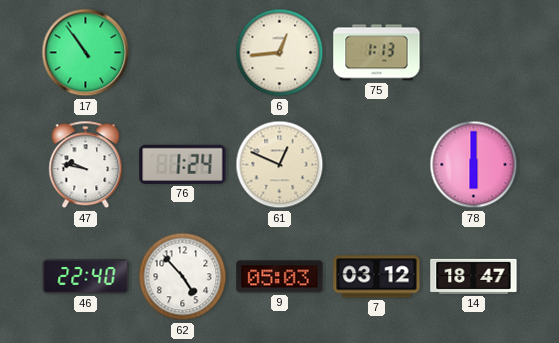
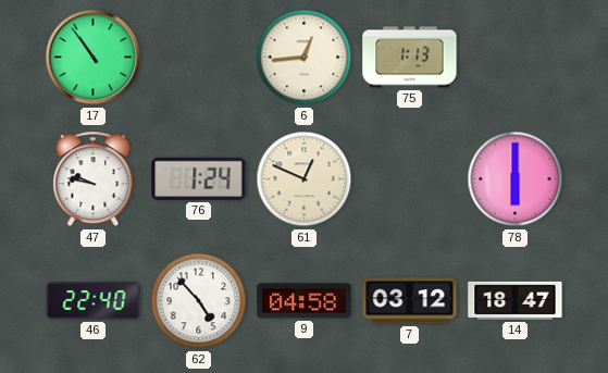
9: 05:03 -> 04:58 (305, 301)
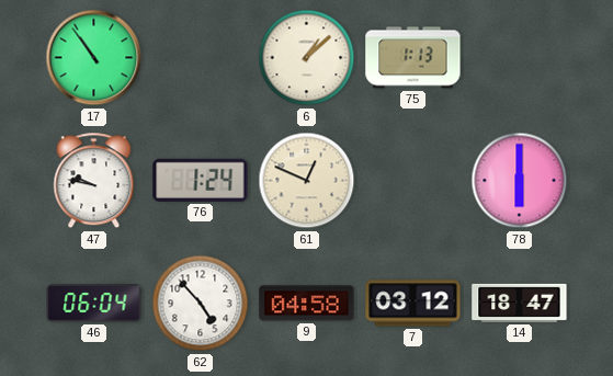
6: 12:44 -> 1:08 (307, 58)
46: 22:40 -> 06:04 (94, 304)
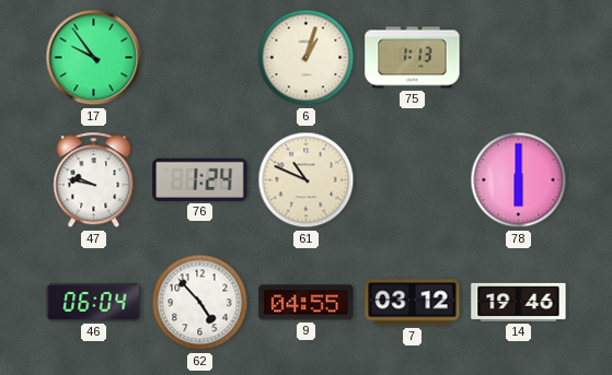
17: 10:54 -> 9:54 (94, 58)
6: 1:08 -> 1:03 (307, 58)
61: 12:49 -> 10:49 (307, 180)
9: 04:58 -> 04:55 (307, 303)
14: 18:47 -> 19:46 (519, 302)
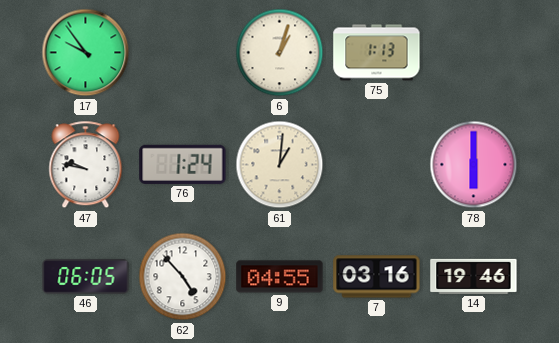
61: 10:49 -> 1:01 (280, 165)
46: 06:04 -> 06:05 (86, 277)
7: 03:12 -> 03:16 (377, 277)
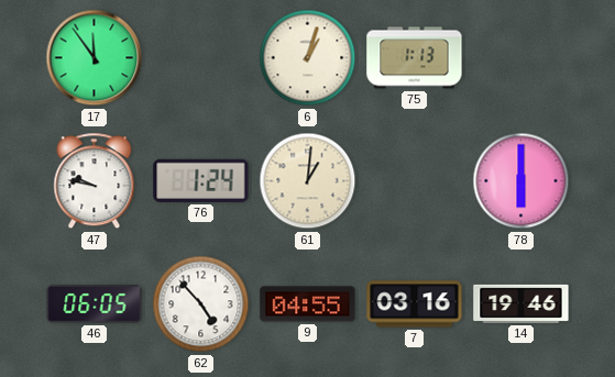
17: 9:54 -> 11:54 (95, 58)
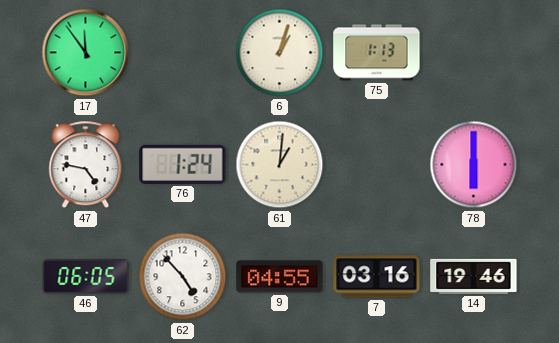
47: 9:47 -> 4:47 (86, 165)
